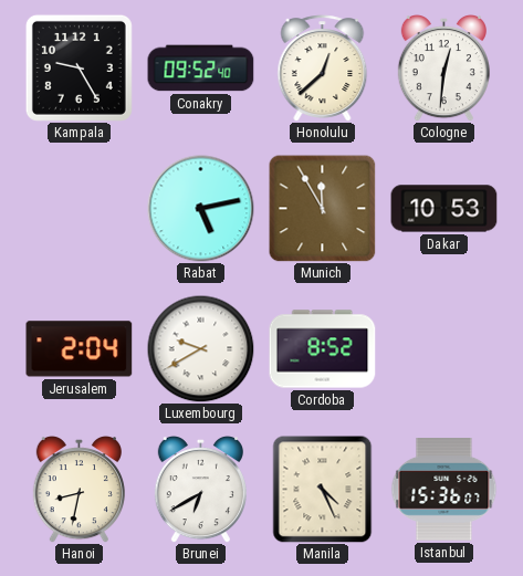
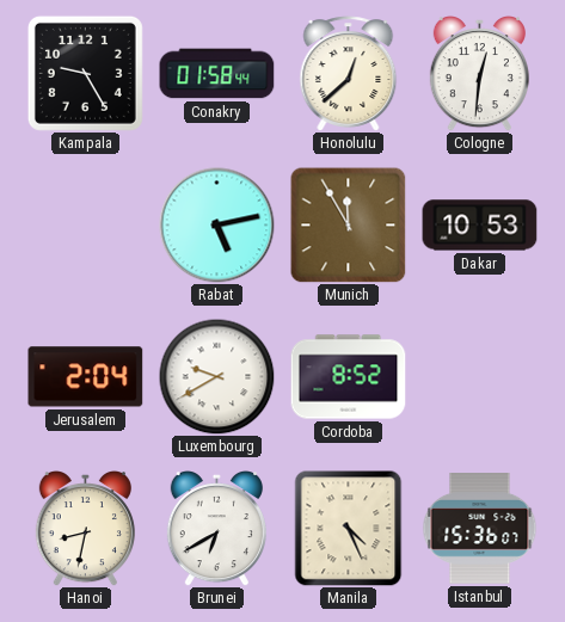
Conakry: 09:52 -> 01:58 (217, 74)
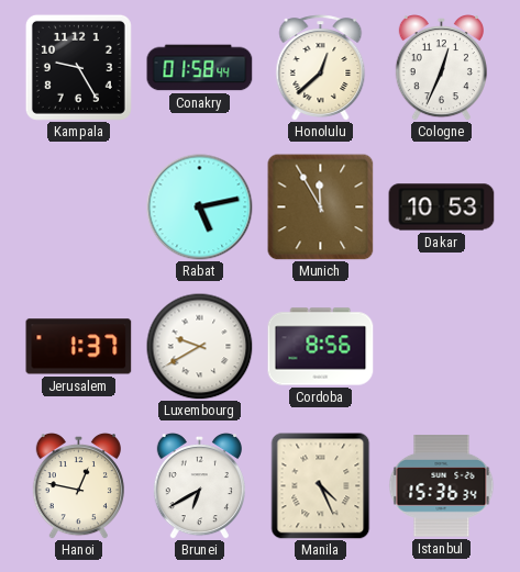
Cologne: 12:31 -> 12:34 (441, 68)
Jerusalem: 2:04 -> 1:37 (79, 347)
Cordoba: 8:52 -> 8:56 (321, 347)
Hanoi: 8:32 -> 12:47 (78, 486)
Istanbul: 15:36:07 -> 15:36:34 (442, 486)
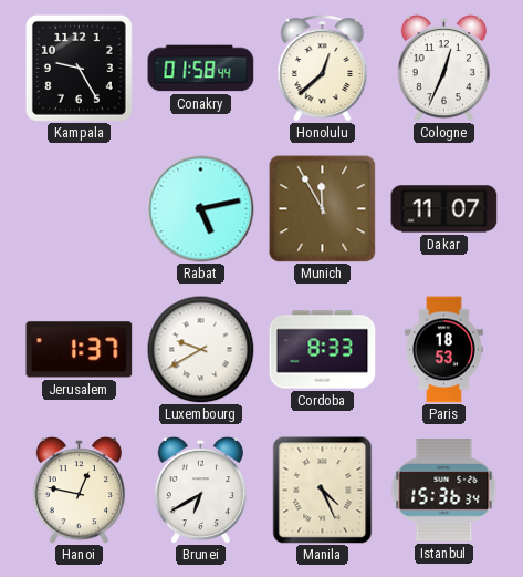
Dakar: 10:53 -> 11:07 (444, 209)
Cordoba: 8:56 -> 8:33 (323, 350)
Paris: none -> 18:53 (444, 350)
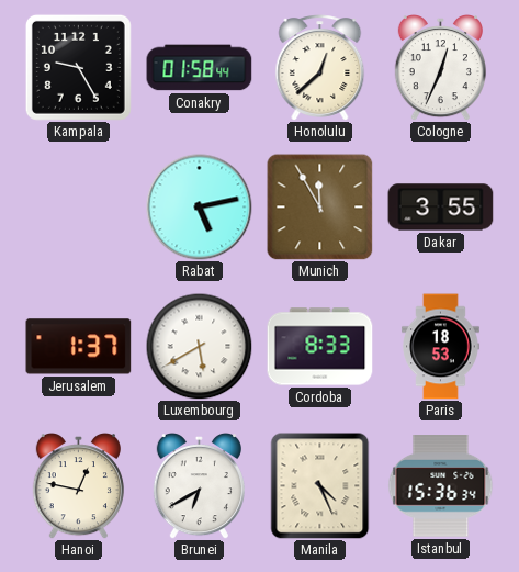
Dakar: 11:07 -> 3:55 (441, 208)
Luxembourg: 9:40 -> 5:40 (199, 346)
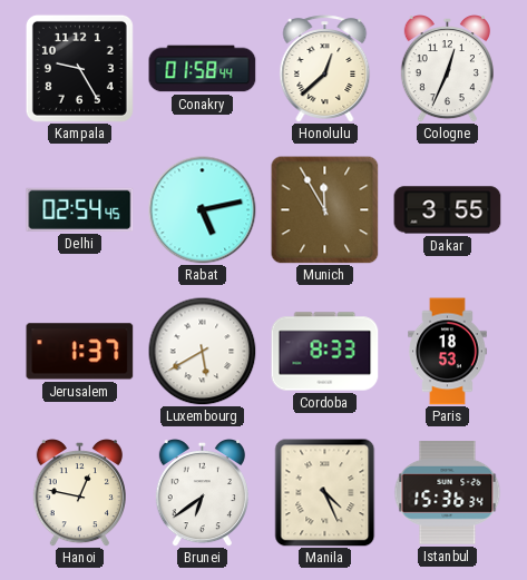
Delhi: none -> 02:54 (80, 209)
Brunei: 6:40 -> 6:39 (202, 493)
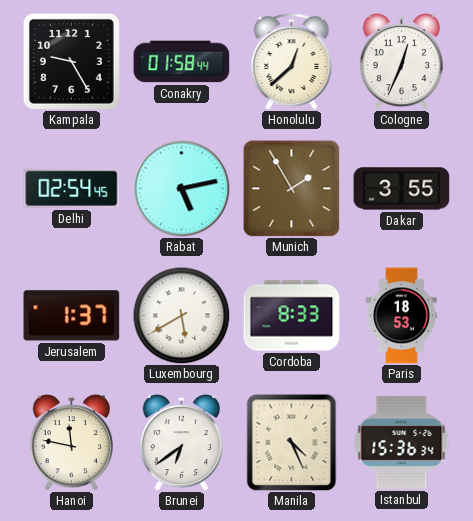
Munich: 11:55 -> 1:55 (292, 189)
Hanoi: 12:47 -> 11:47 (71, 443)
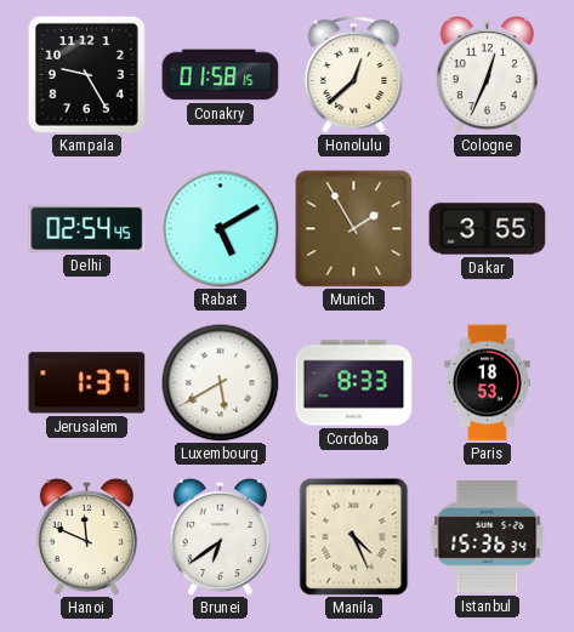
Conakry: 01:58:44 -> 01:58:15 (221, 75)
Rabat: 5:13 -> 5:10 (221, 229)
Hanoi: 11:47 -> 11:49 (86, 537)
